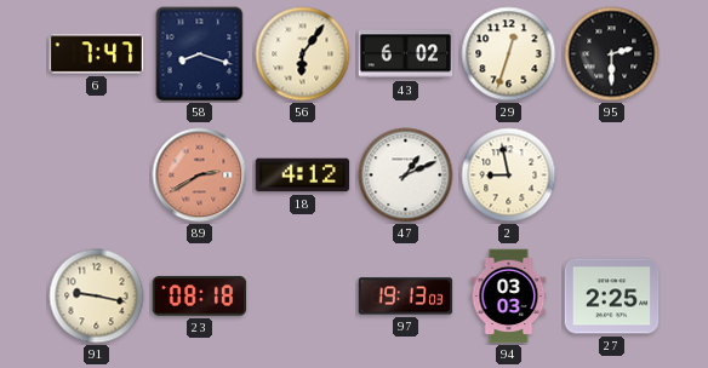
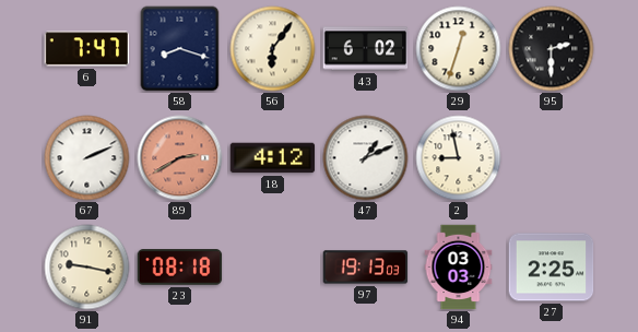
67: none -> 2:11 (87, 158)
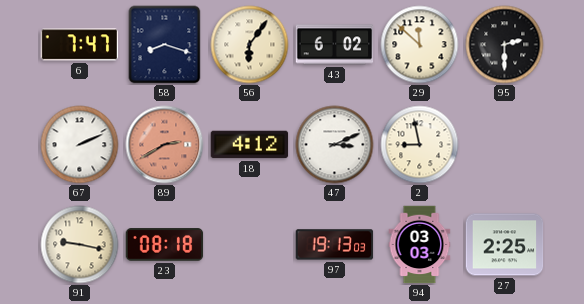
29: 12:33 -> 11:52 (420, 45)
47: 1:11 -> 3:11 (335, 145)
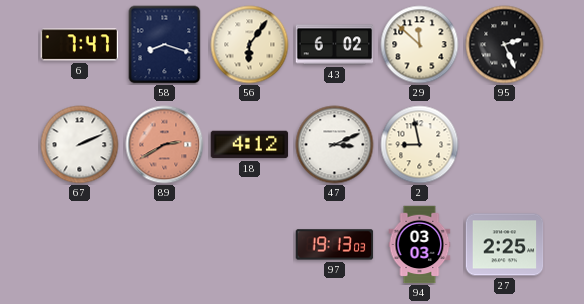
95: 2:30 -> 2:26 (505, 45)
91: 9:17 -> none (80, 245)
23: 08:18 -> none (165, 245)
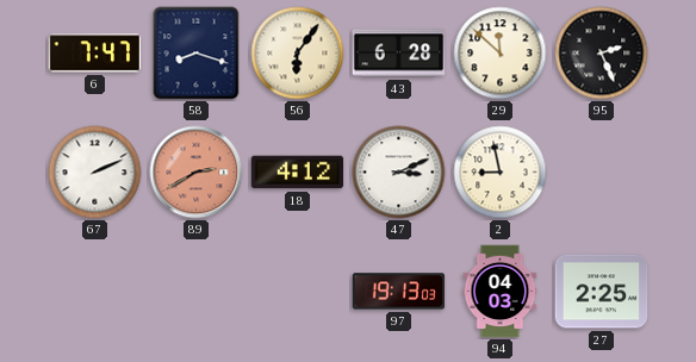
43: 6:02 -> 6:28 (399, 54)
94: 03:03 -> 04:03 (501, 292)
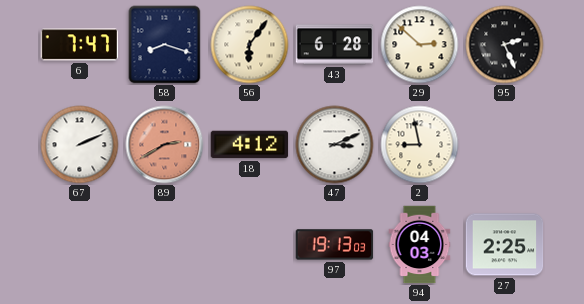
29: 11:52 -> 2:52 (420, 45)
